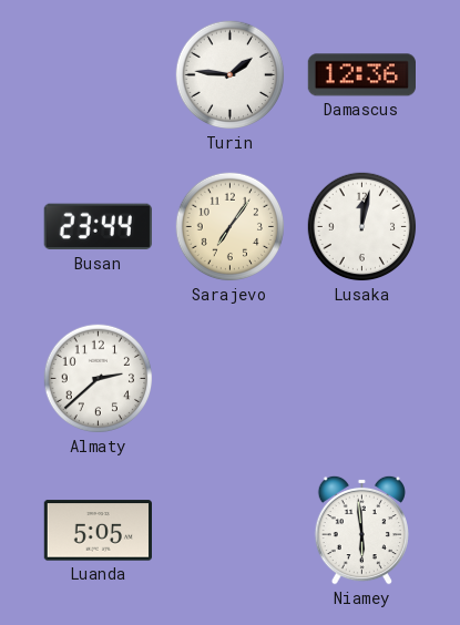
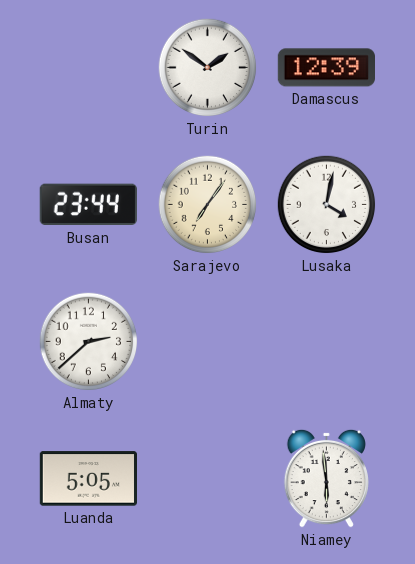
Turin: 1:46 -> 1:51 (208, 68)
Damascus: 12:36 -> 12:39 (326, 68)
Lusaka: 12:02 -> 4:02 (327, 205)
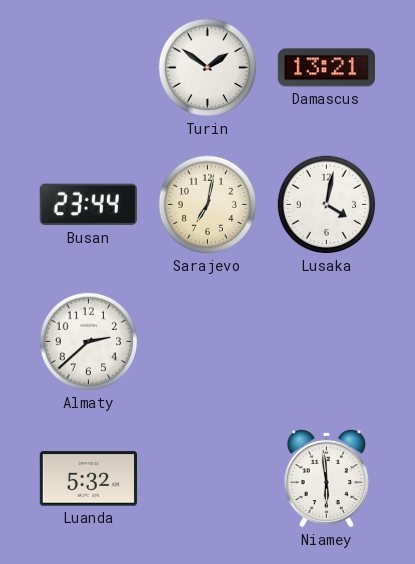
Damascus: 12:39 -> 13:21 (326, 68)
Sarajevo: 7:06 -> 7:02 (208, 205)
Luanda: 5:05 -> 5:32 (88, 479)
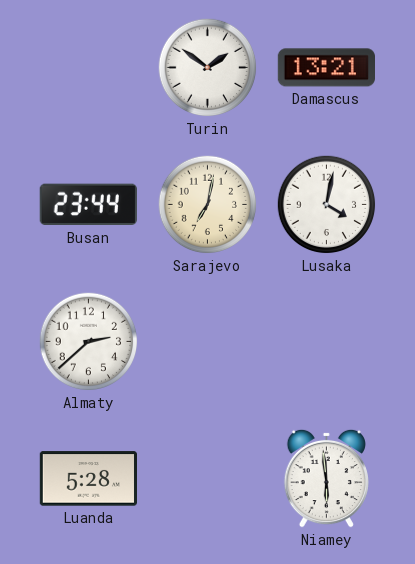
Luanda: 5:32 -> 5:28 (88, 479)
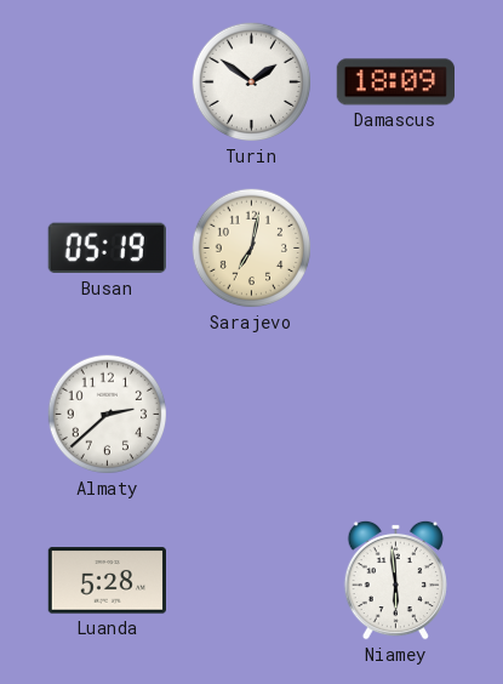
Damascus: 13:21 -> 18:09 (395, 82)
Busan: 23:44 -> 05:19 (107, 249)
Lusaka: 4:02 -> none (327, 205)
